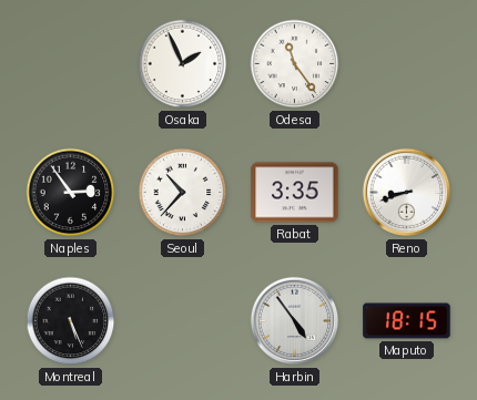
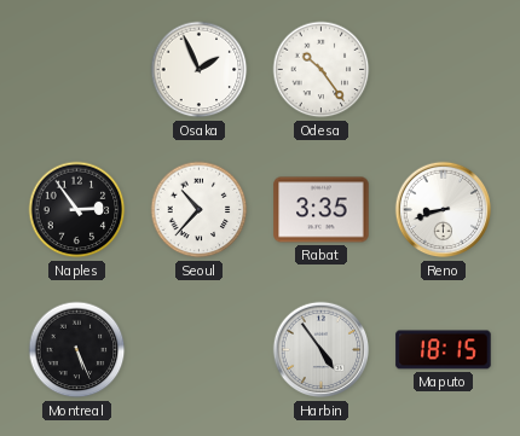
Odesa: 11:24 -> 10:24 (322, 70)
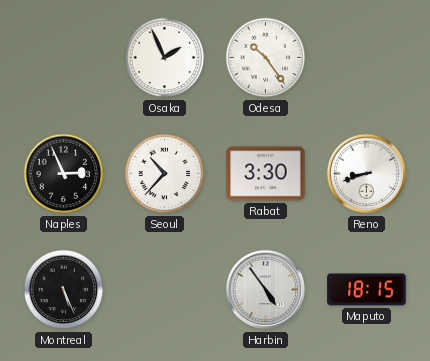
Naples: 2:54 -> 2:56 (64, 174)
Rabat: 3:35 -> 3:30 (266, 174)
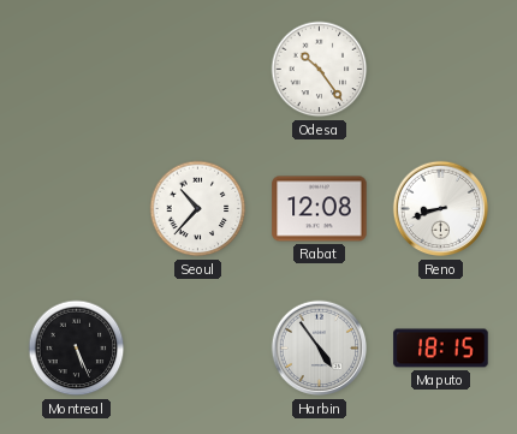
Osaka: 1:56 -> none (165, 58)
Naples: 2:56 -> none (64, 174)
Rabat: 3:30 -> 12:08 (320, 209)
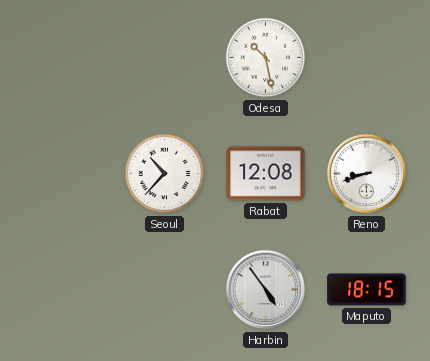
Odesa: 10:24 -> 10:28 (266, 58)
Montreal: 5:26 -> none (77, 349)
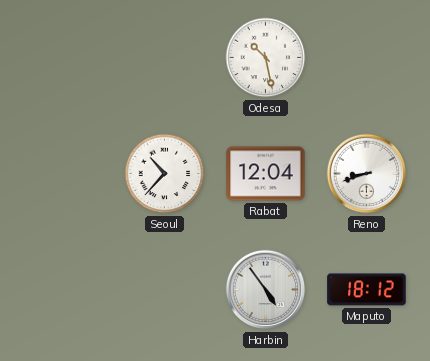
Rabat: 12:08 -> 12:04 (266, 174)
Maputo: 18:15 -> 18:12 (367, 290)
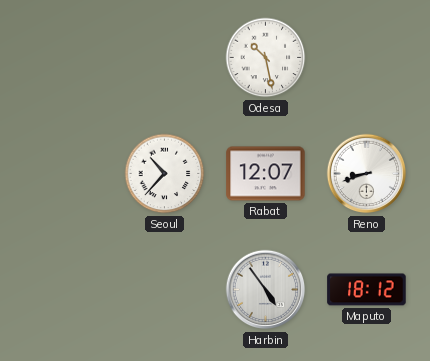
Rabat: 12:04 -> 12:07 (266, 174)
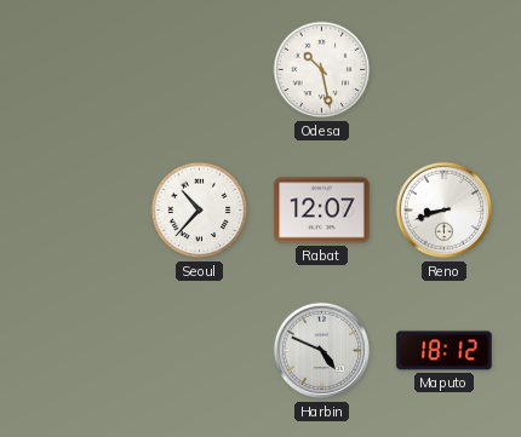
Harbin: 4:54 -> 4:49 (322, 351)
